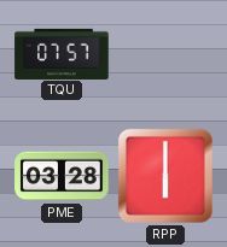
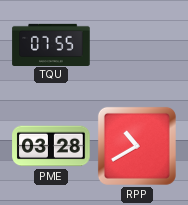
TQU: 07:57 -> 07:55 (51, 44)
RPP: 6:00 -> 10:40 (137, 146)
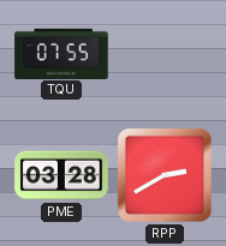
RPP: 10:40 -> 2:40 (165, 175)
